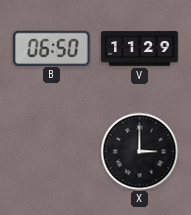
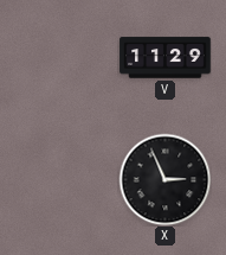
B: 06:50 -> none (52, 48)
X: 3:00 -> 2:56 (164, 179)
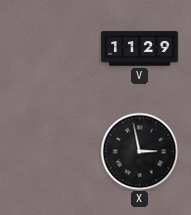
X: 2:56 -> 2:58 (139, 151)
